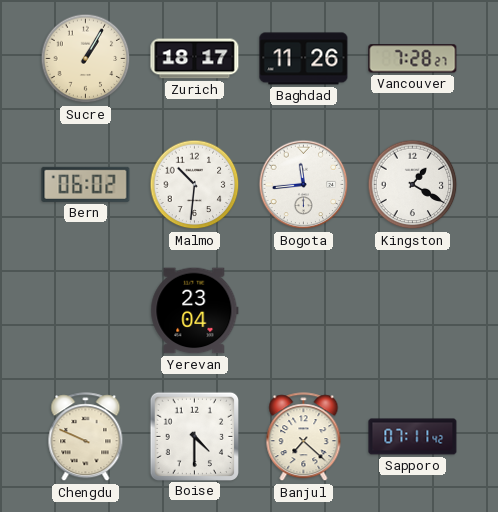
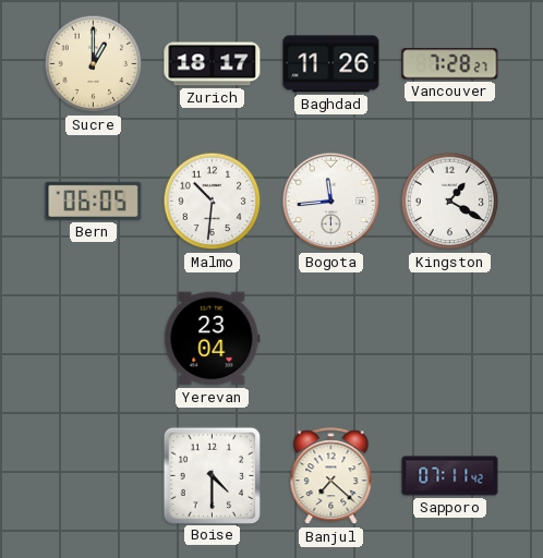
Sucre: 1:05 -> 1:00 (94, 64)
Bern: 06:02 -> 06:05 (94, 201)
Chengdu: 9:49 -> none (86, 437)
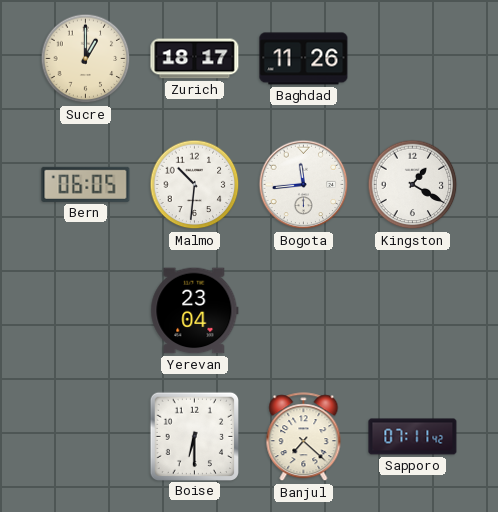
Vancouver: 7:28 -> none (450, 64)
Boise: 4:30 -> 6:30 (194, 436)
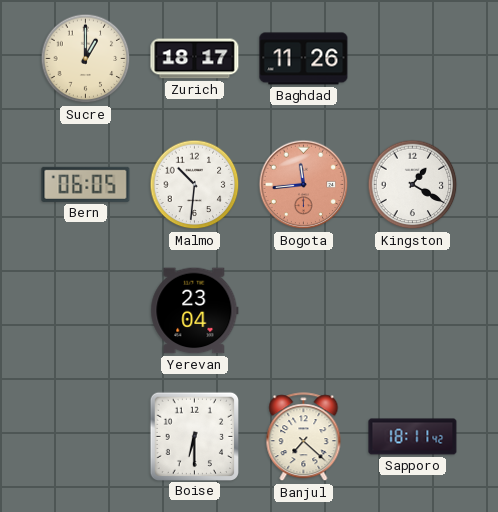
Bogota dial: white -> salmon (304, 185)
Sapporo: 07:11 -> 18:11 (413, 437)
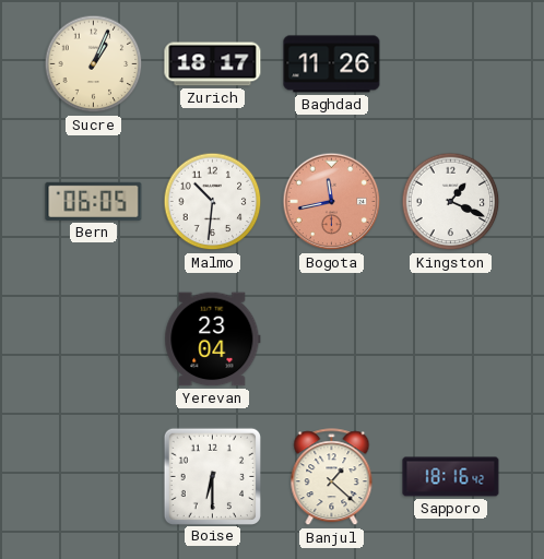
Sucre: 1:00 -> 1:04 (94, 64)
Bogota: 11:44 -> 11:43 (332, 202)
Kingston: 1:20 -> 1:19 (451, 202)
Banjul: 7:22 -> 1:22 (332, 477)
Sapporo: 18:11 -> 18:16 (451, 477)
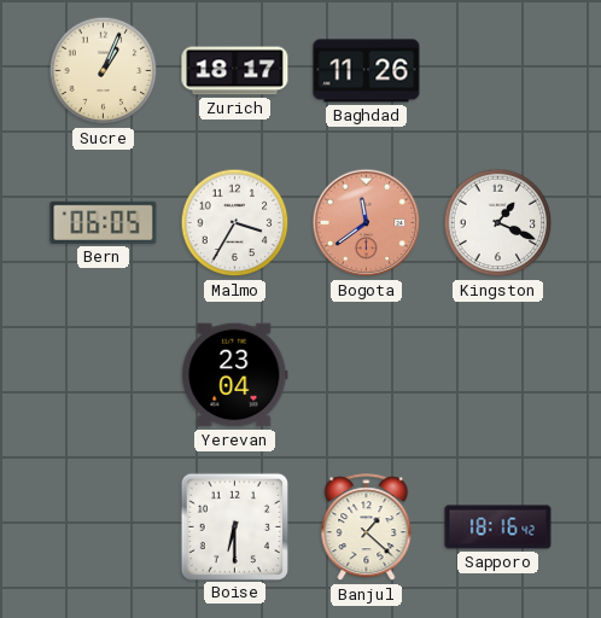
Malmo: 10:31 -> 3:35 (235, 223)
Bogota: 11:43 -> 11:39 (367, 223)
